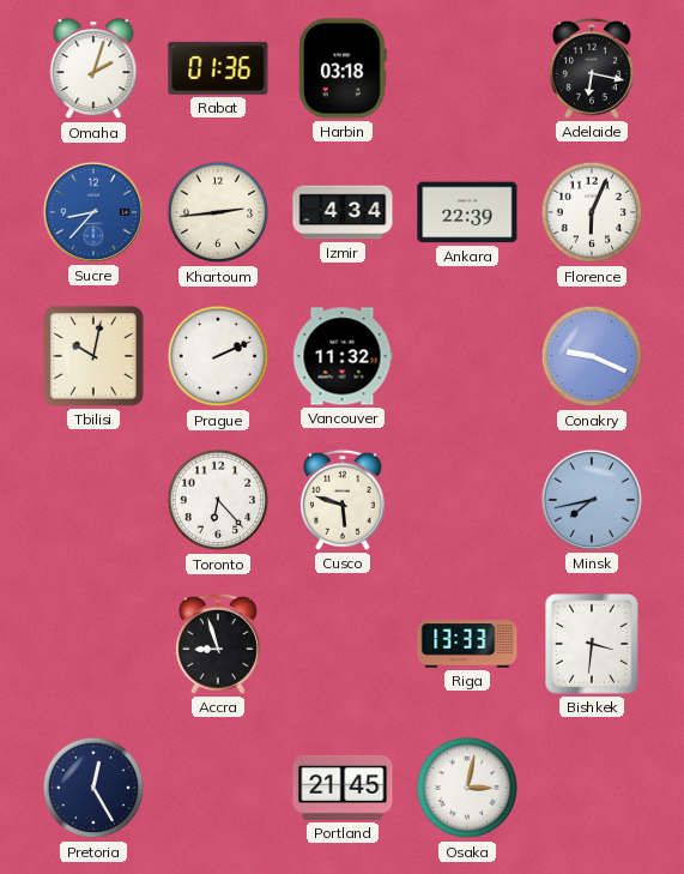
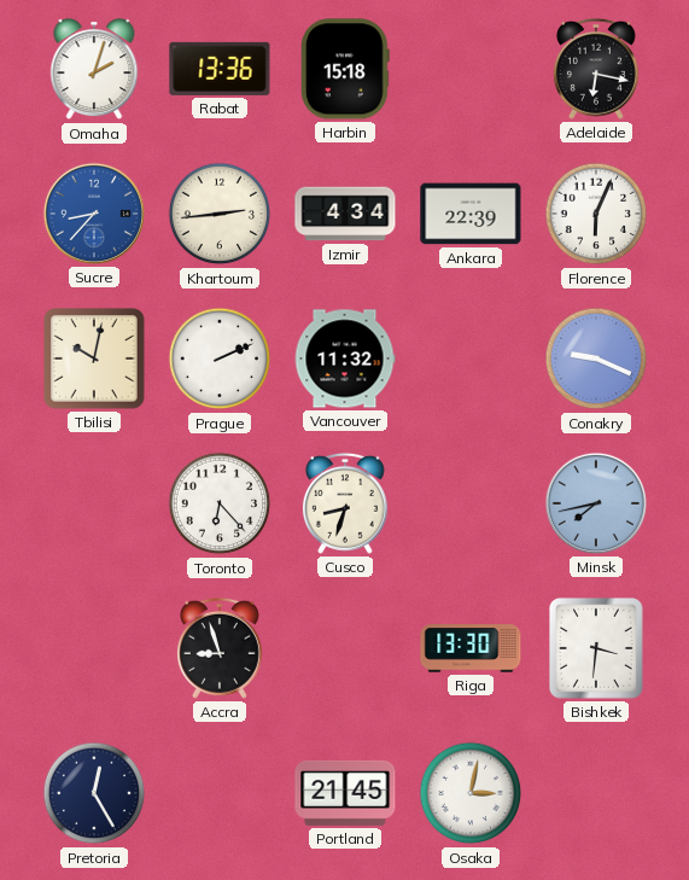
Rabat: 01:36 -> 13:36 (220, 69)
Harbin: 03:18 -> 15:18 (345, 69)
Cusco: 5:48 -> 8:33 (345, 503)
Riga: 13:33 -> 13:30 (471, 648)
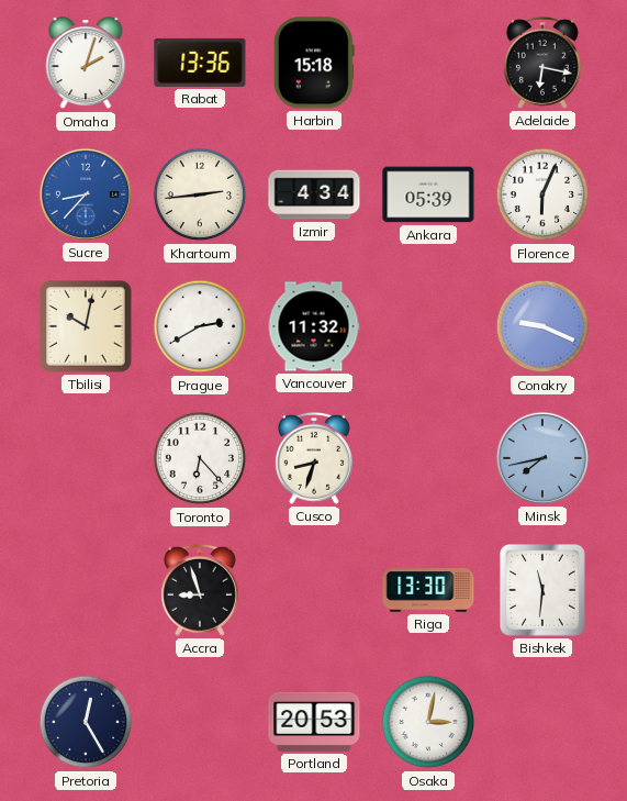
Ankara: 22:39 -> 05:39 (428, 194)
Prague: 2:11 -> 2:40 (200, 326)
Bishkek: 3:31 -> 11:31 (544, 591)
Portland: 21:45 -> 20:53 (314, 722)
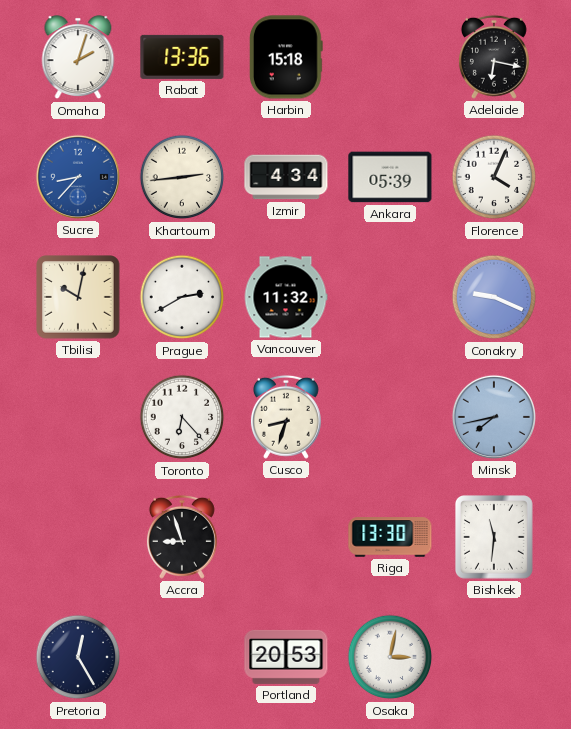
Florence: 6:04 -> 4:04 (494, 177)
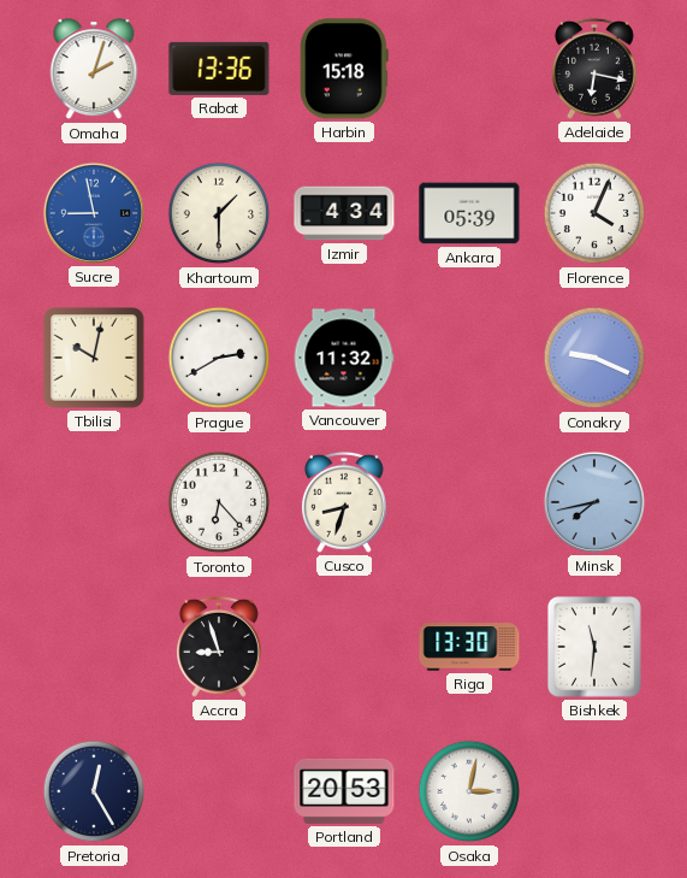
Sucre: 8:37 -> 8:58 (94, 213)
Khartoum: 2:44 -> 1:30 (219, 213)
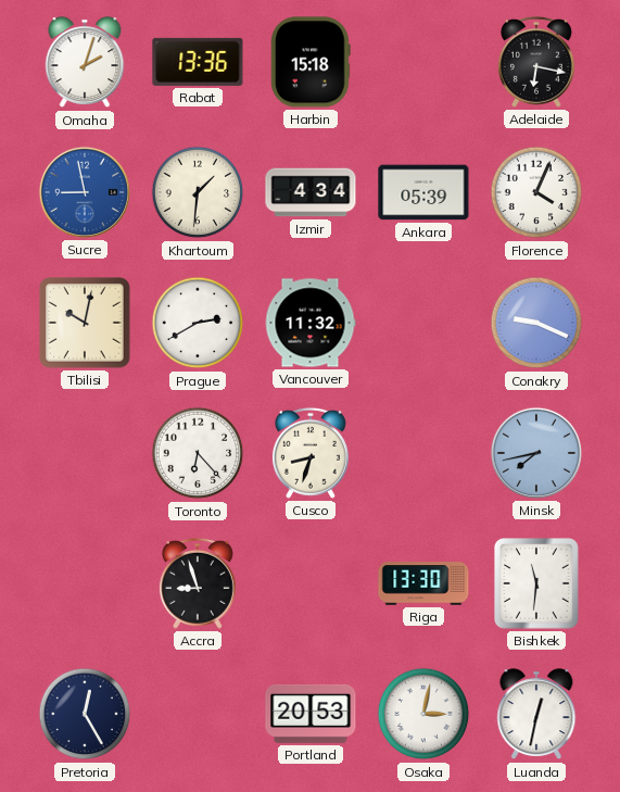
Khartoum: 1:30 -> 1:31 (198, 192)
Luanda: none -> 12:32 (536, 715)
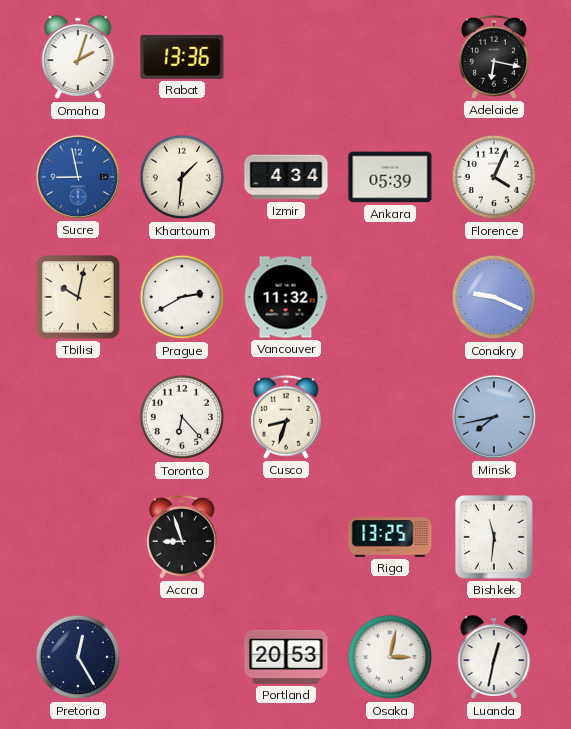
Harbin: 15:18 -> none (311, 62)
Riga: 13:30 -> 13:25 (390, 537)
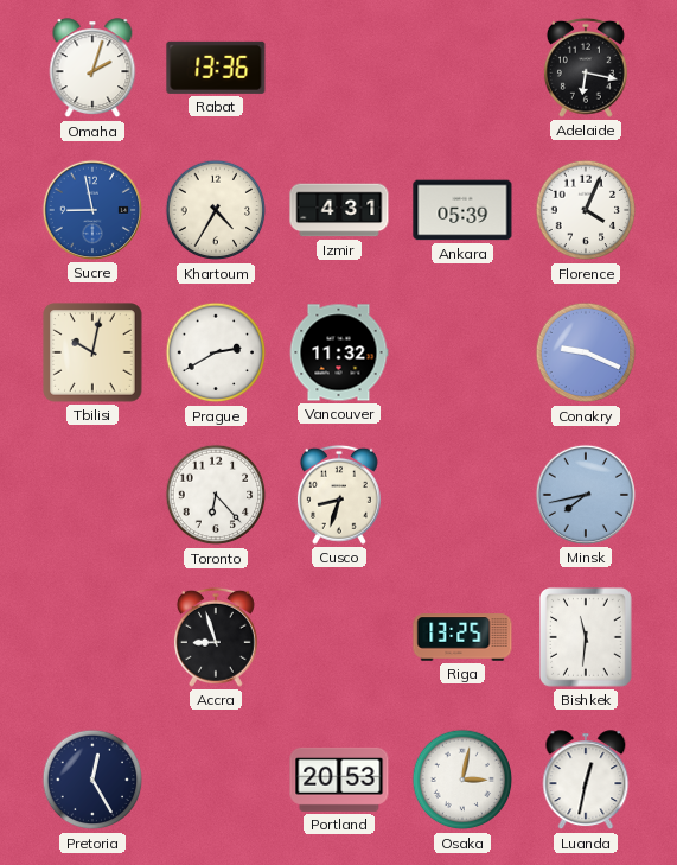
Khartoum: 1:31 -> 4:35 (216, 210)
Izmir: 4:34 -> 4:31 (339, 210)
